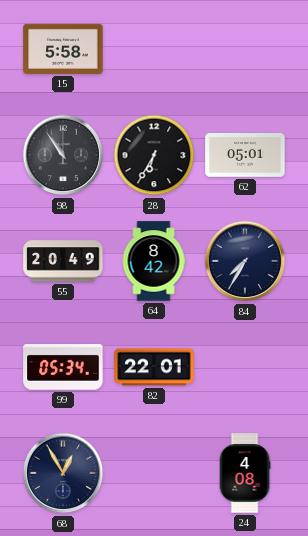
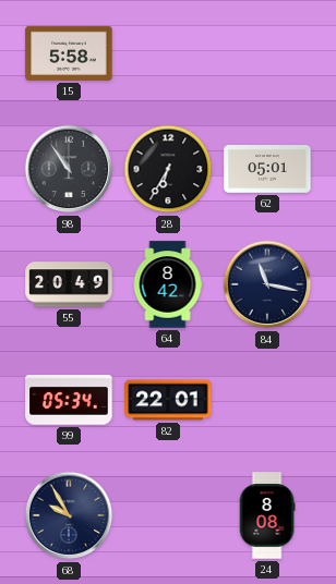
84: 7:35 -> 11:17 (267, 284)
68: 12:55 -> 9:55 (69, 515)
24: 4:08 -> 8:08 (267, 515)
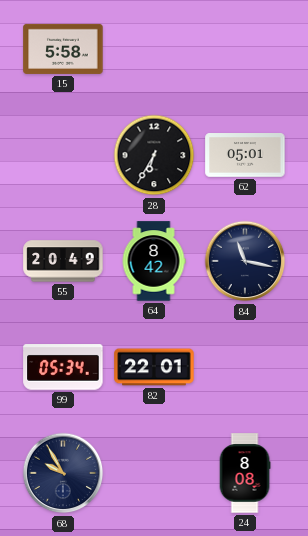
98: 10:54 -> none (69, 169)
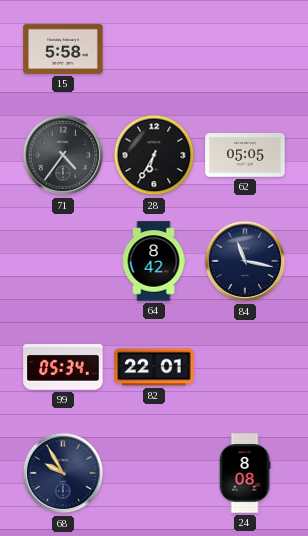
71: none -> 4:36 (63, 155)
62: 05:01 -> 05:05 (245, 156)
55: 20:49 -> none (63, 261)
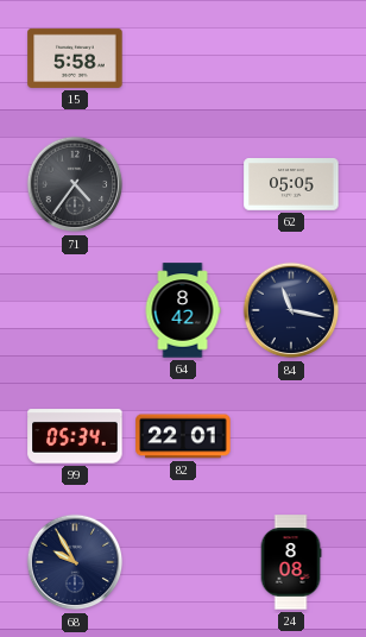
28: 6:35 -> none (154, 155)
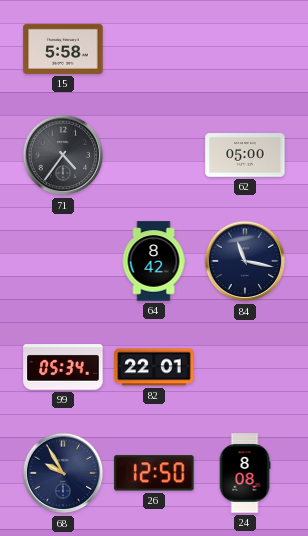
62: 05:05 -> 05:00 (245, 156)
26: none -> 12:50 (154, 473)
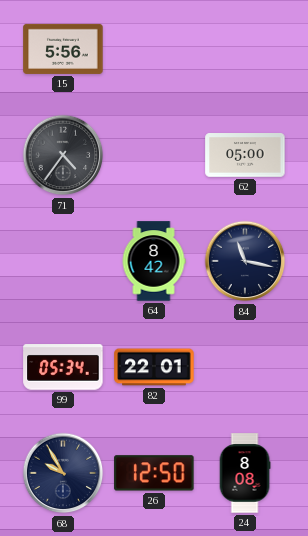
15: 5:58 -> 5:56 (63, 49)
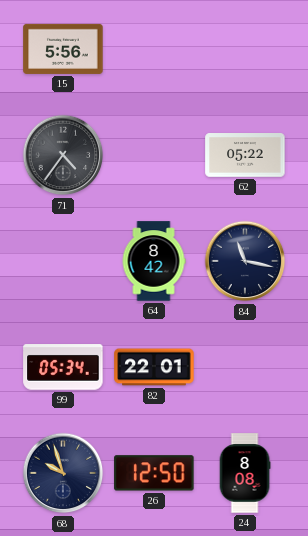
62: 05:00 -> 05:22 (245, 156)
68: 9:55 -> 9:57 (63, 473)
